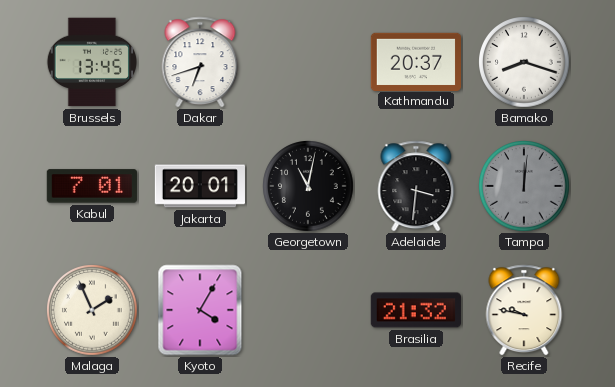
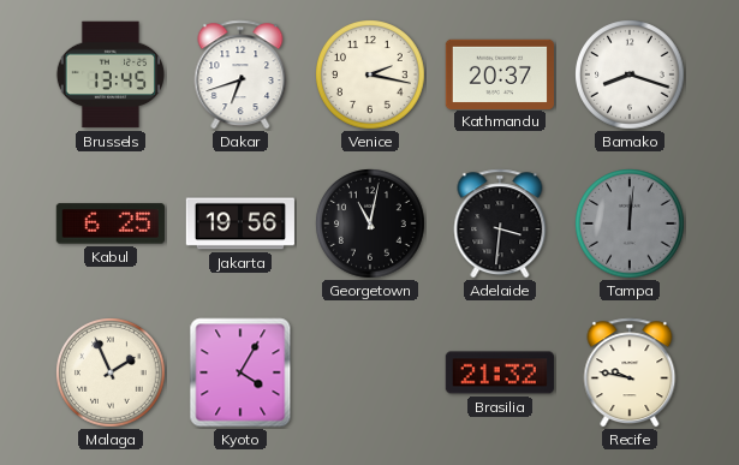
Venice: none -> 2:17 (371, 76)
Kabul: 7:01 -> 6:25 (111, 223)
Jakarta: 20:01 -> 19:56 (240, 223)
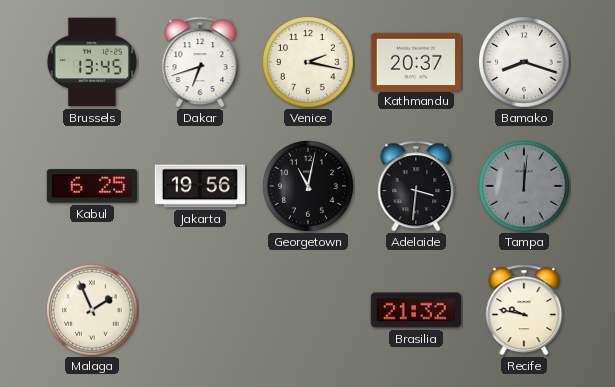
Kyoto: 4:05 -> none (240, 372)
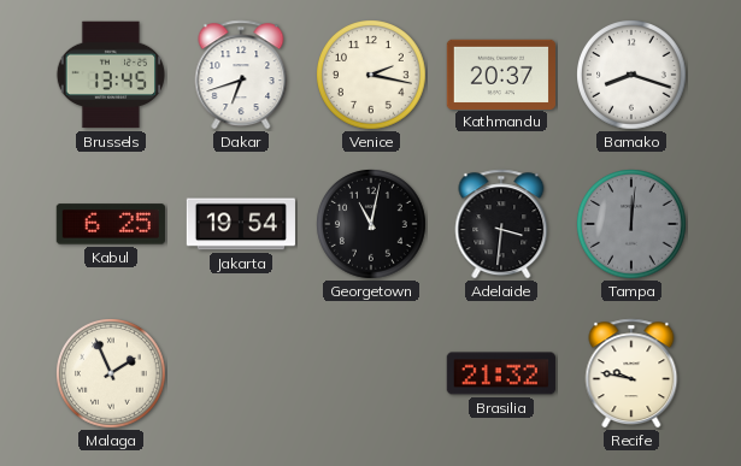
Jakarta: 19:56 -> 19:54 (241, 224)
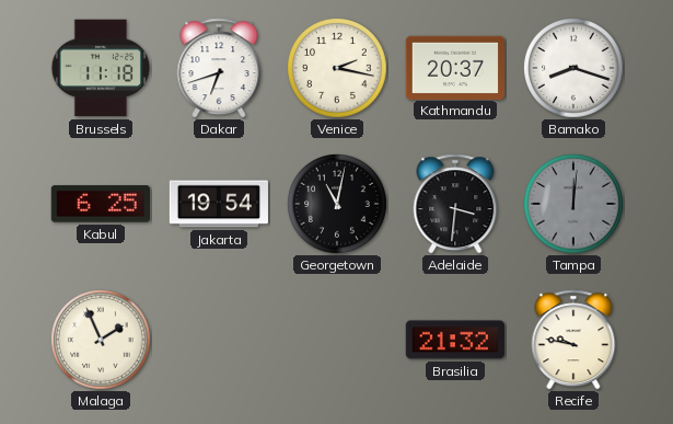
Brussels: 13:45 -> 11:18 (100, 68)
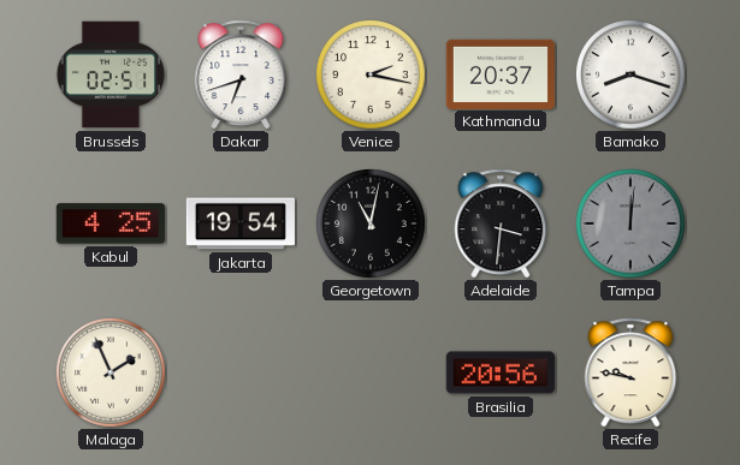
Brussels: 11:18 -> 02:51 (109, 74)
Kabul: 6:25 -> 4:25 (111, 223)
Brasilia: 21:32 -> 20:56 (501, 372)
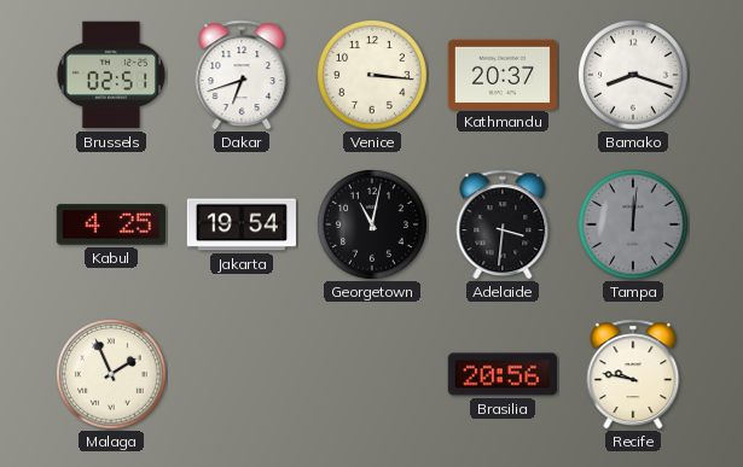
Venice: 2:17 -> 3:16 (373, 76)
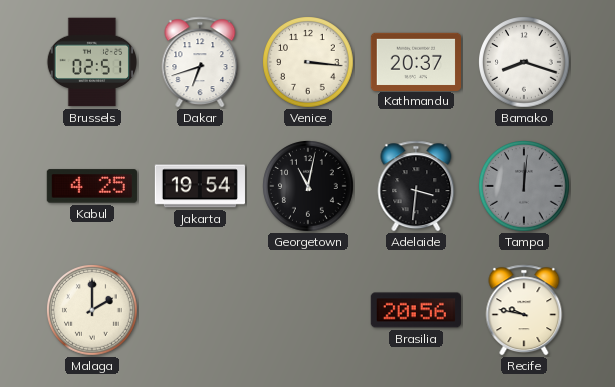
Malaga: 1:56 -> 2:00 (93, 311)
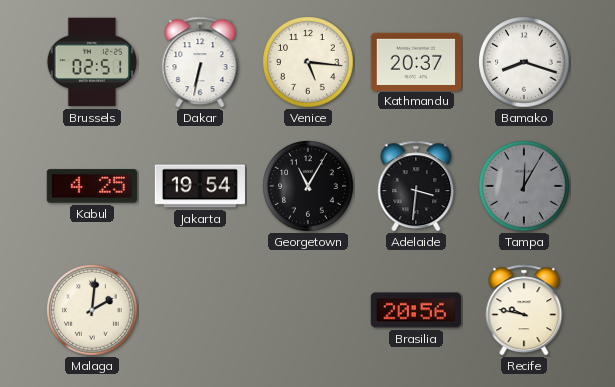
Dakar: 6:42 -> 6:32 (200, 62)
Venice: 3:16 -> 5:16 (309, 63)
Georgetown: 11:02 -> 11:05 (309, 187)
Tampa: 12:01 -> 12:05 (525, 187)
Malaga: 2:00 -> 2:01 (93, 311)
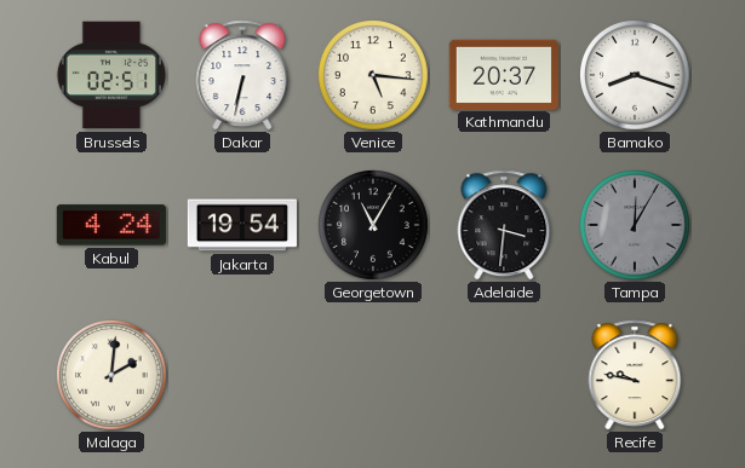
Kabul: 4:25 -> 4:24 (111, 225)
Brasilia: 20:56 -> none (416, 310)
